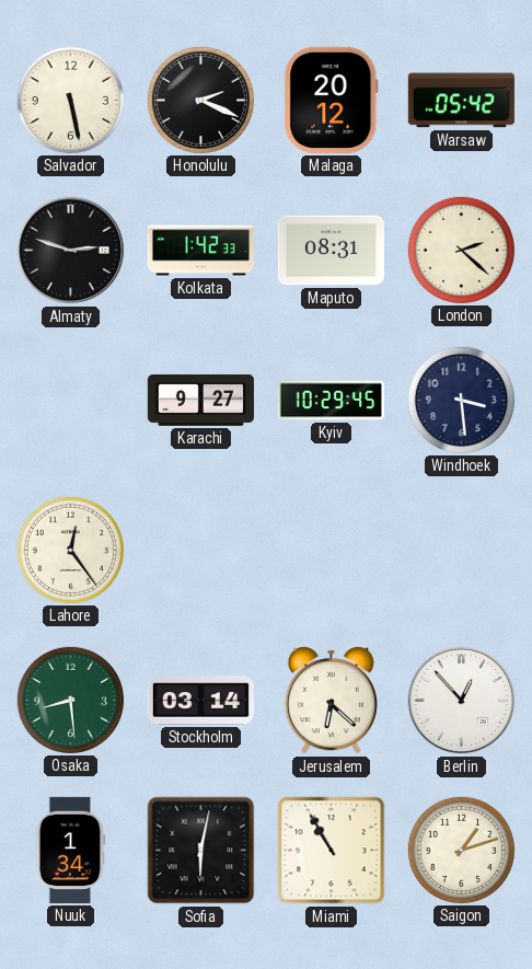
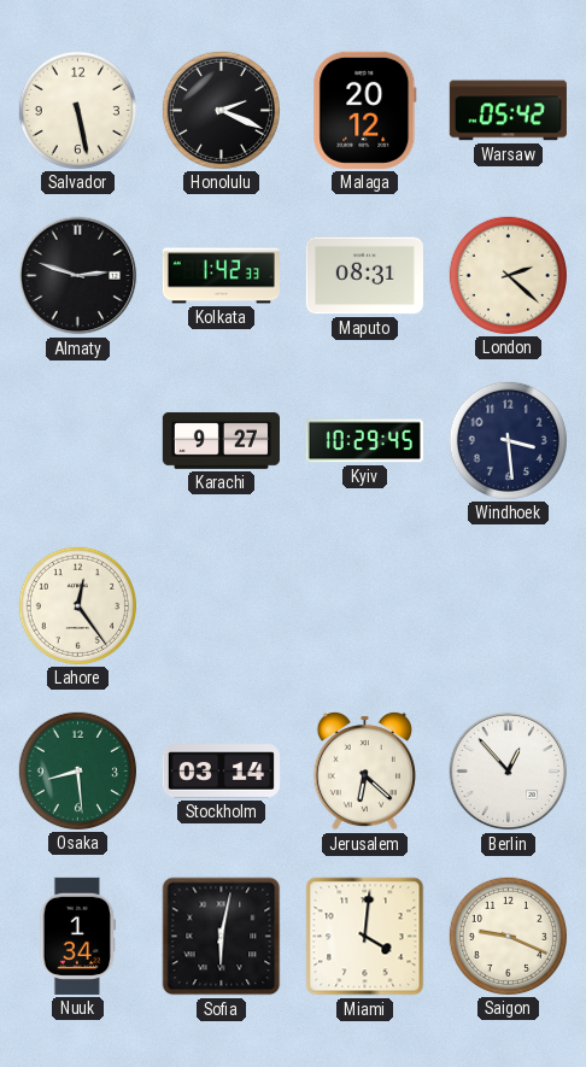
Miami: 10:55 -> 4:01 (365, 937)
Saigon: 1:12 -> 9:19 (508, 936)
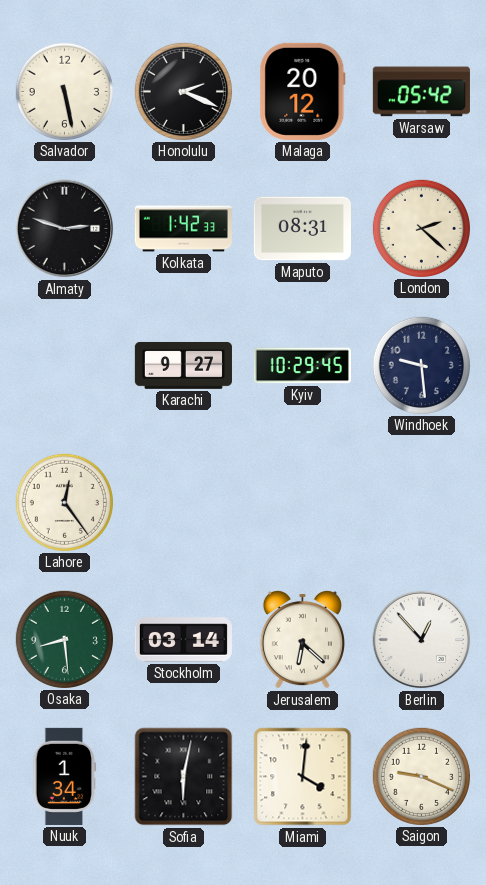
Windhoek: 3:29 -> 9:29 (421, 365)
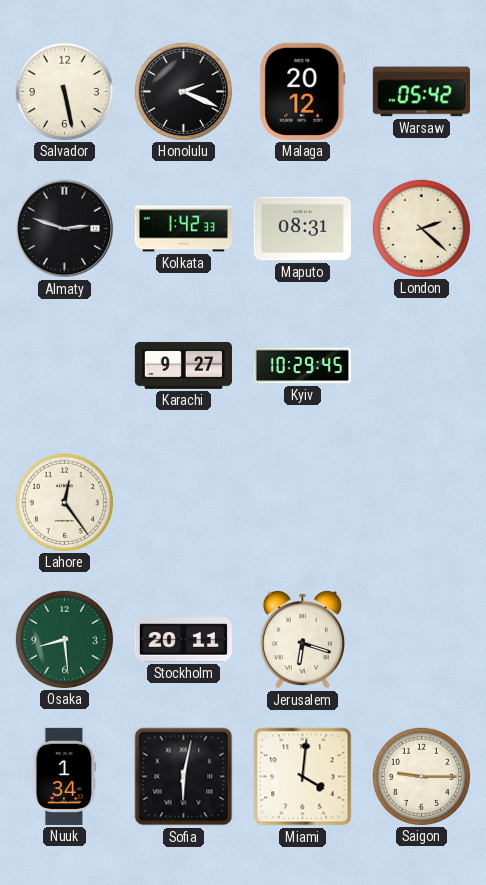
Windhoek: 9:29 -> none (421, 365)
Stockholm: 03:14 -> 20:11 (183, 640)
Jerusalem: 6:22 -> 6:18 (302, 639)
Berlin: 12:53 -> none (422, 640)
Saigon: 9:19 -> 9:15 (421, 776)
